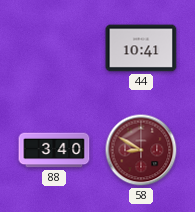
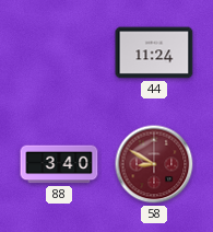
44: 10:41 -> 11:24 (154, 53)
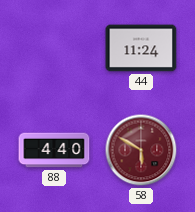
88: 3:40 -> 4:40 (54, 150)
58: 8:50 -> 5:50 (141, 150)
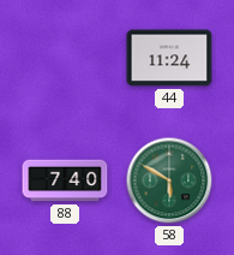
88: 4:40 -> 7:40 (65, 180)
58 dial: burgundy -> green (169, 180)
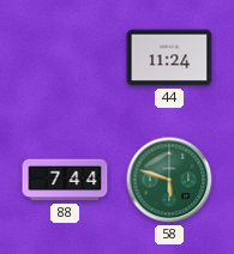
88: 7:40 -> 7:44 (65, 180)
58: 5:50 -> 5:48 (169, 180)
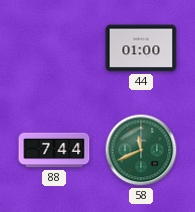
44: 11:24 -> 01:00 (141, 48)
58: 5:48 -> 11:41 (141, 150)
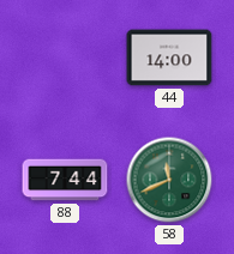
44: 01:00 -> 14:00 (169, 58)
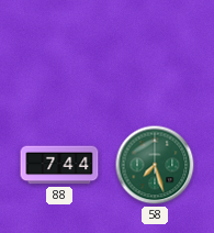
44: 14:00 -> none (169, 58)
58: 11:41 -> 7:27 (155, 165)
